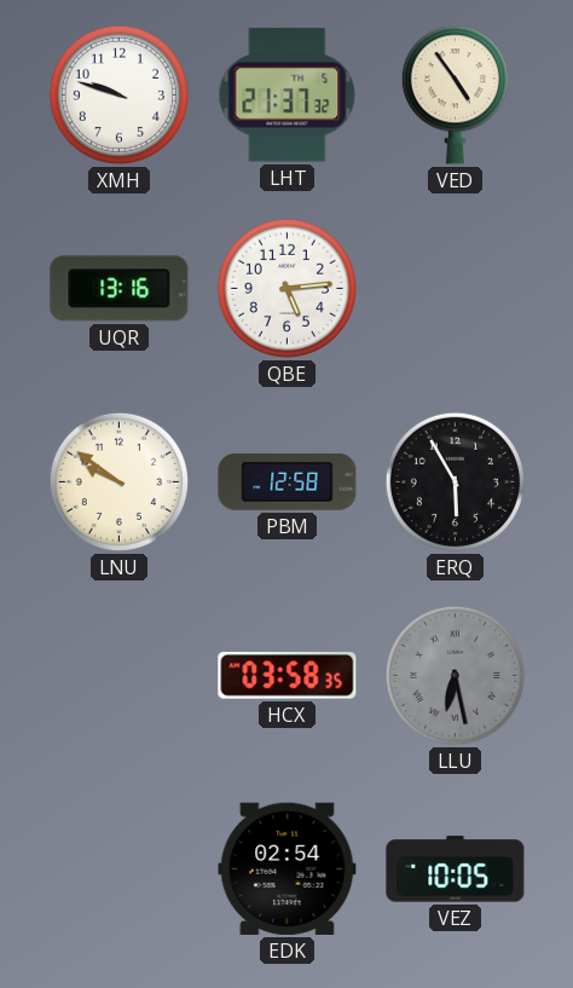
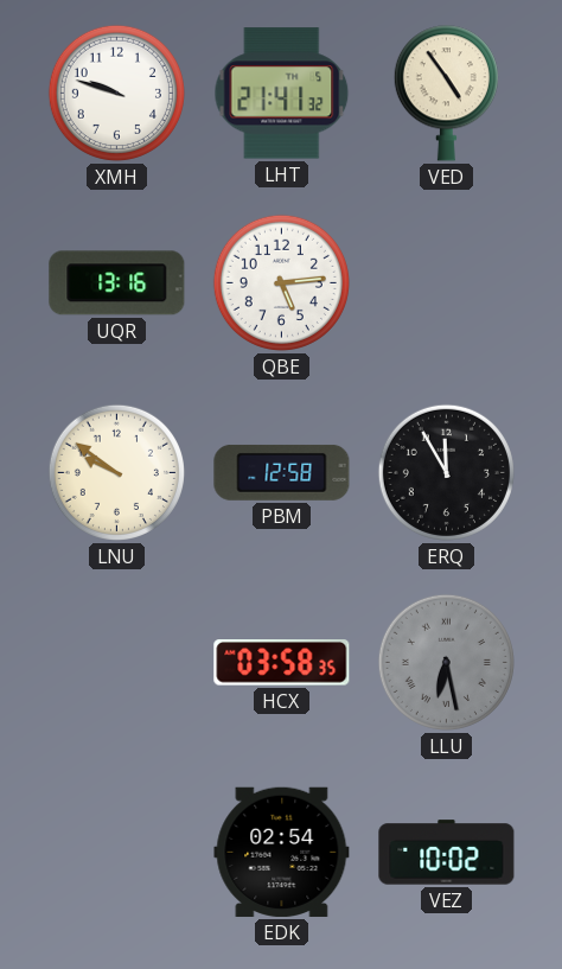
LHT: 21:37 -> 21:41 (282, 94)
ERQ: 5:55 -> 11:55 (446, 472)
VEZ: 10:05 -> 10:02 (447, 853)
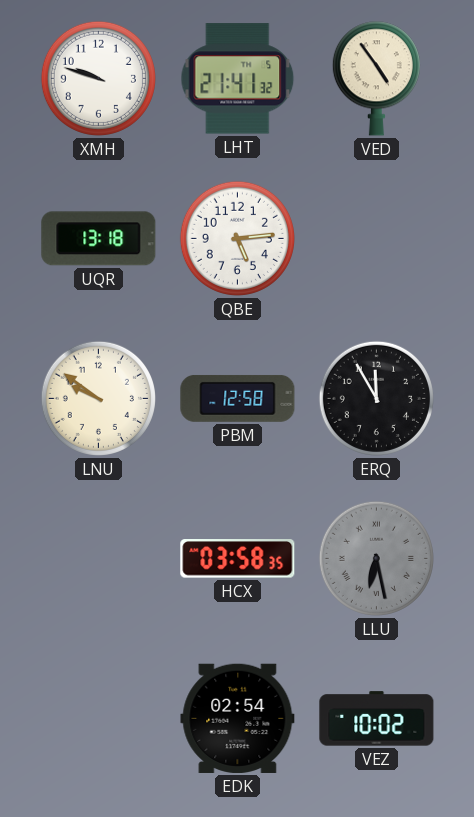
UQR: 13:16 -> 13:18 (99, 239)
